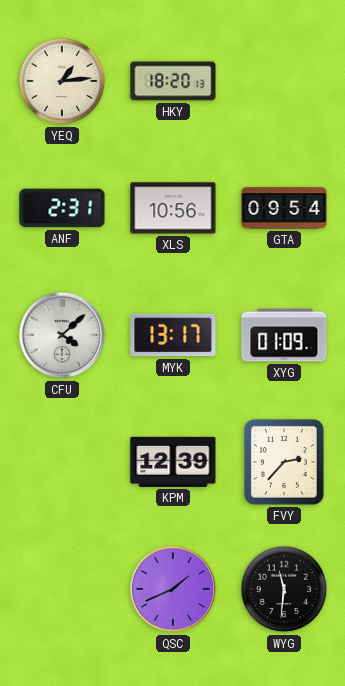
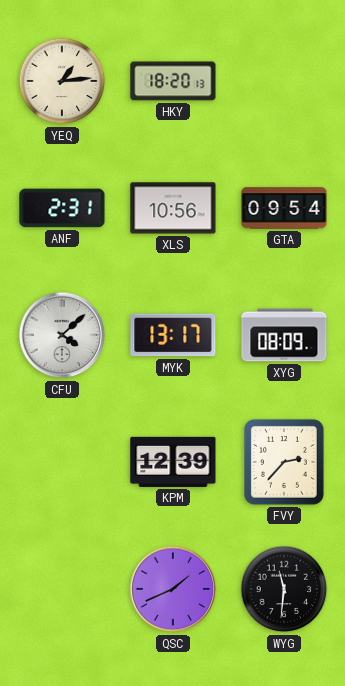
XYG: 01:09 -> 08:09 (284, 335)
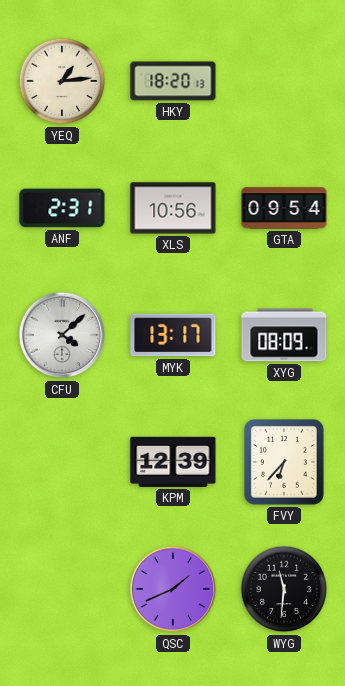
FVY: 2:37 -> 6:37 (284, 462)
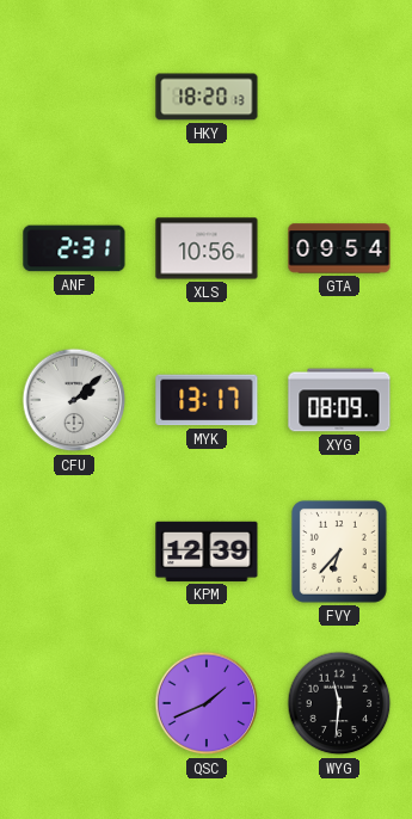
YEQ: 1:14 -> none (62, 81)
CFU: 4:08 -> 2:08 (74, 400)
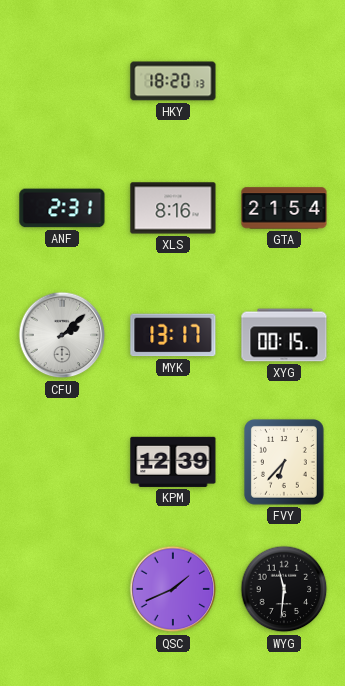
XLS: 10:56 -> 8:16 (173, 208)
GTA: 09:54 -> 21:54 (284, 208)
XYG: 08:09 -> 00:15 (284, 335)
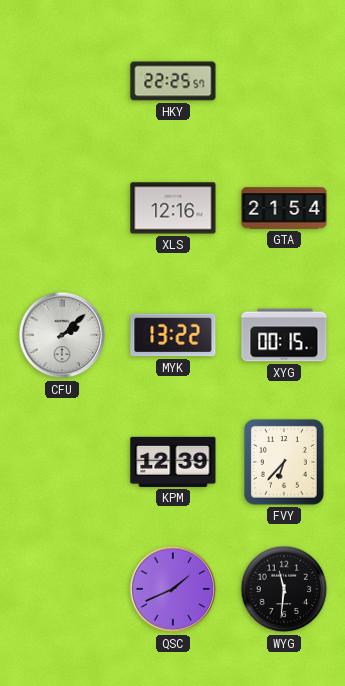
HKY: 18:20 -> 22:25 (173, 81)
ANF: 2:31 -> none (62, 208)
XLS: 8:16 -> 12:16 (173, 208)
MYK: 13:17 -> 13:22 (173, 335)
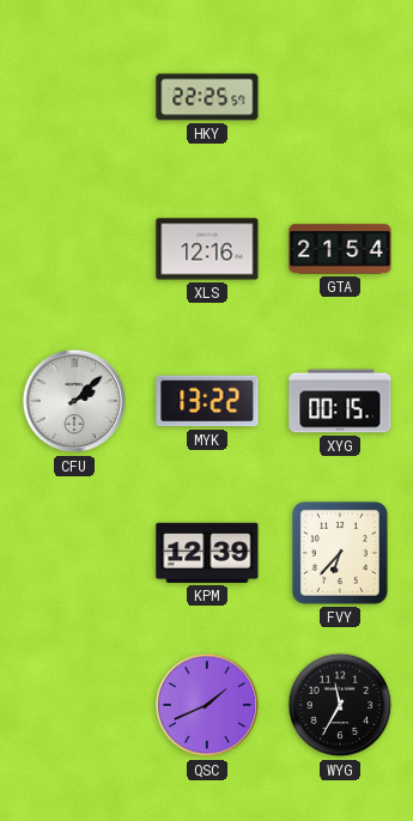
WYG: 11:31 -> 11:35 (340, 705)
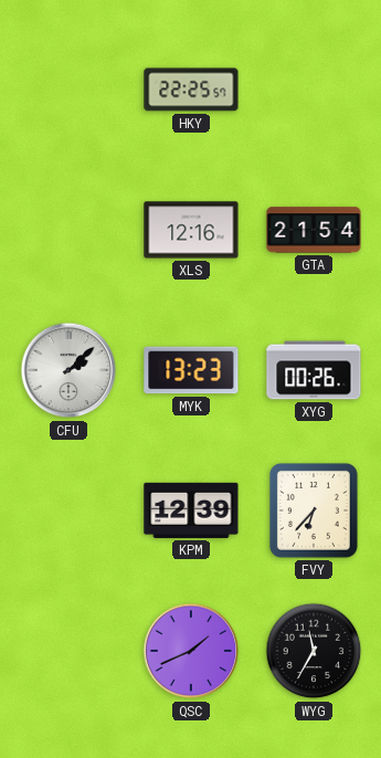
MYK: 13:22 -> 13:23 (191, 370)
XYG: 00:15 -> 00:26 (314, 370)
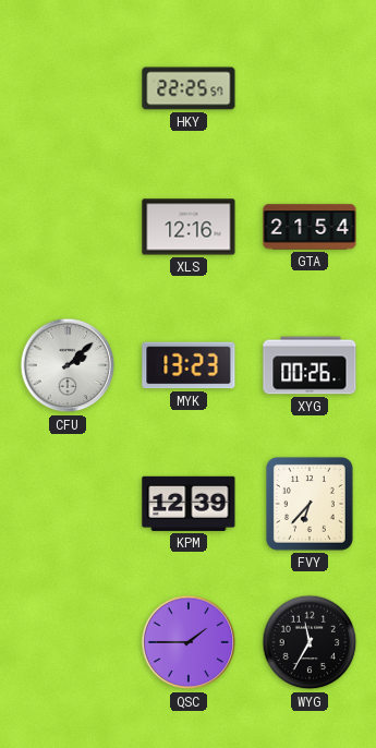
QSC: 1:41 -> 1:45 (189, 642)
